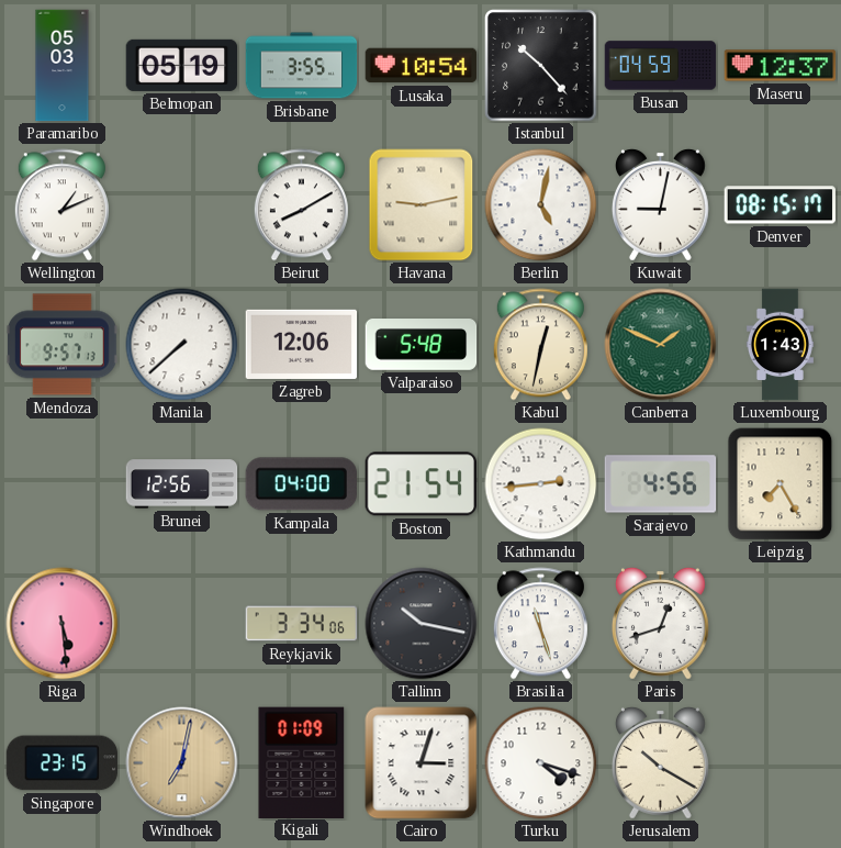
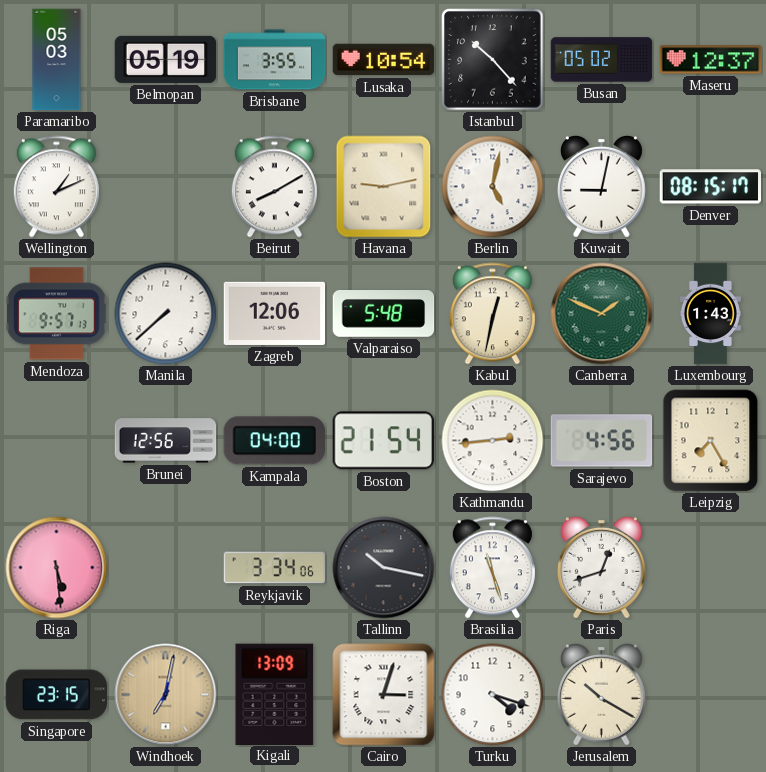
Busan: 04:59 -> 05:02 (602, 60)
Kigali: 01:09 -> 13:09 (275, 694)
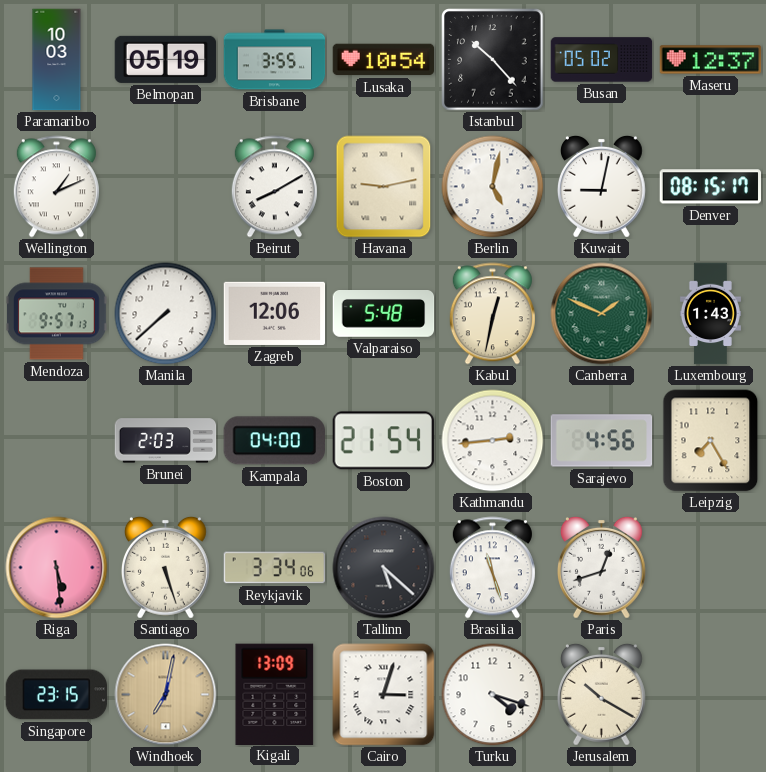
Paramaribo: 05:03 -> 10:03 (57, 60)
Brunei: 12:56 -> 2:03 (166, 441)
Santiago: none -> 5:27 (165, 567)
Tallinn: 10:17 -> 5:22 (384, 568)
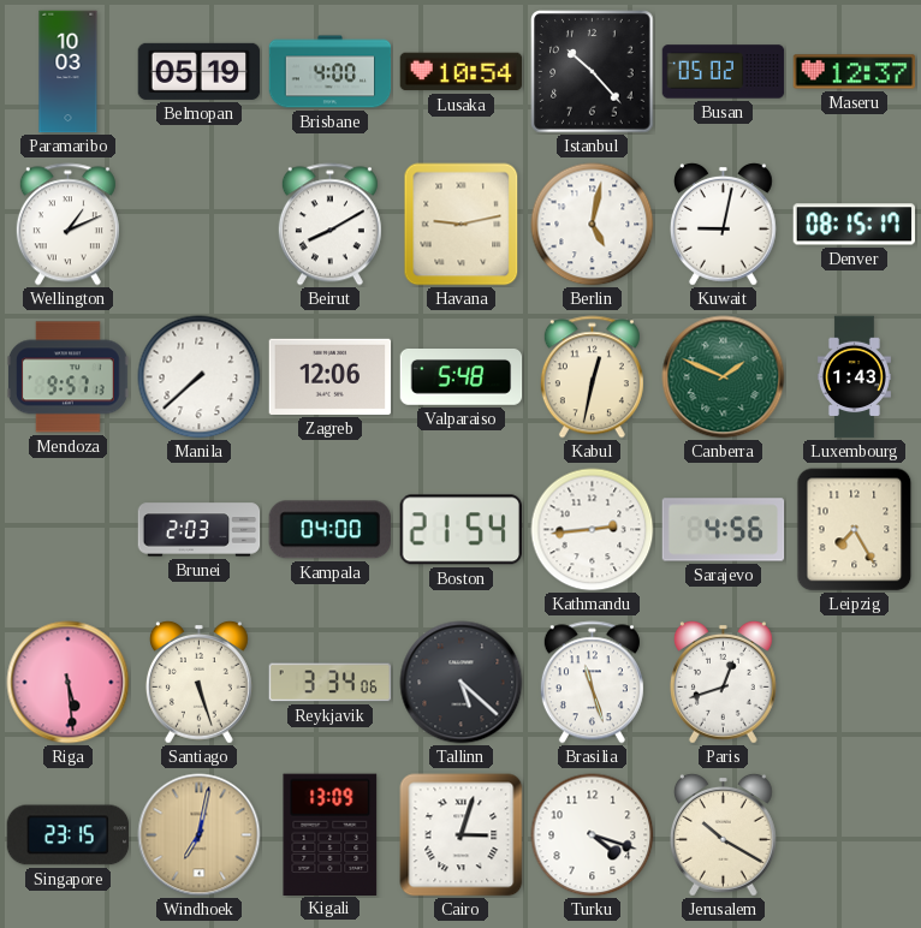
Brisbane: 3:55 -> 4:00 (331, 72)
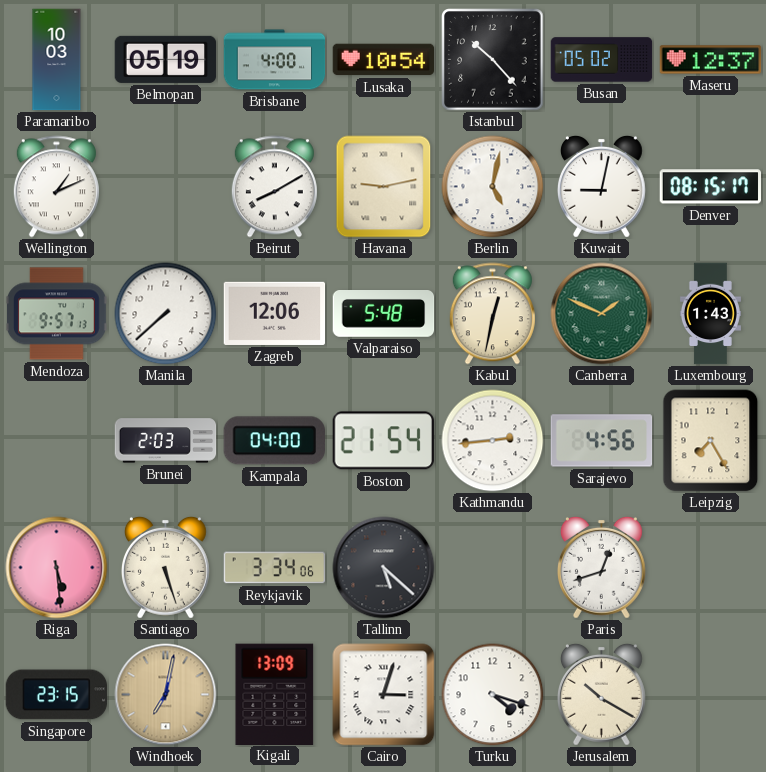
Brasilia: 11:27 -> none (592, 683)
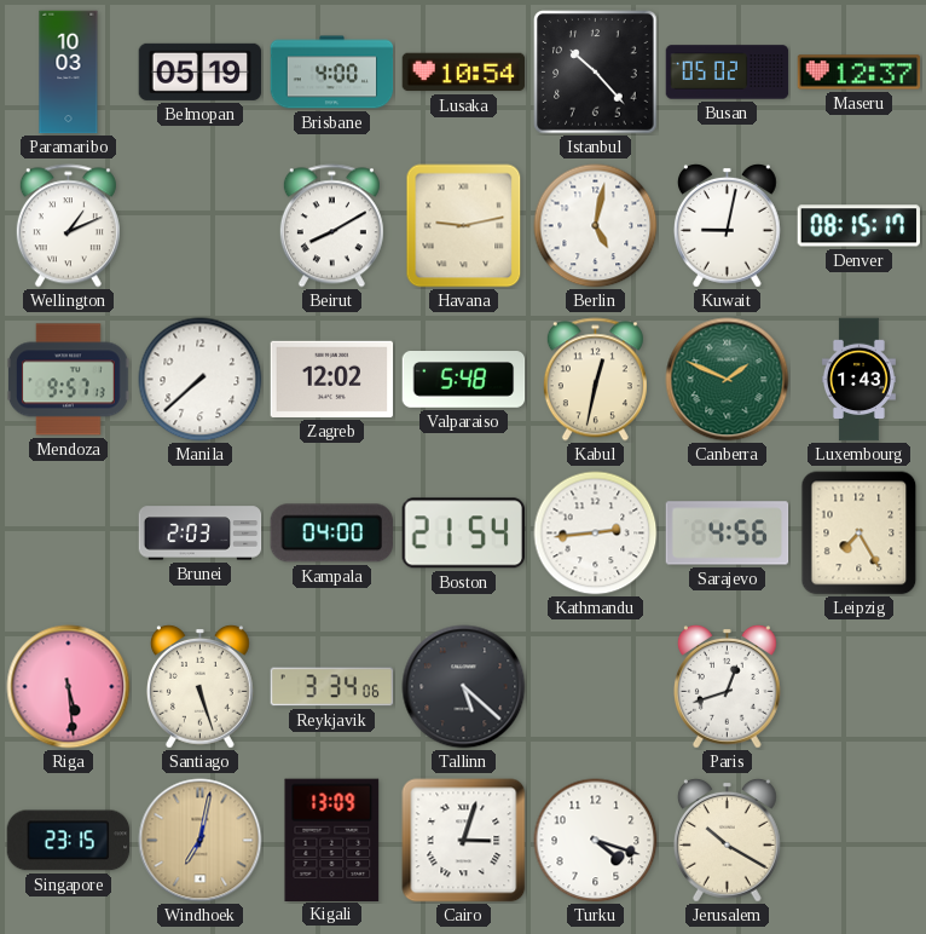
Zagreb: 12:06 -> 12:02 (332, 379)
